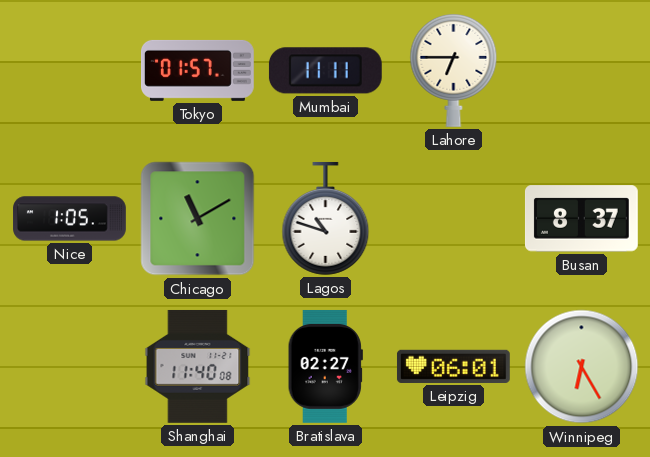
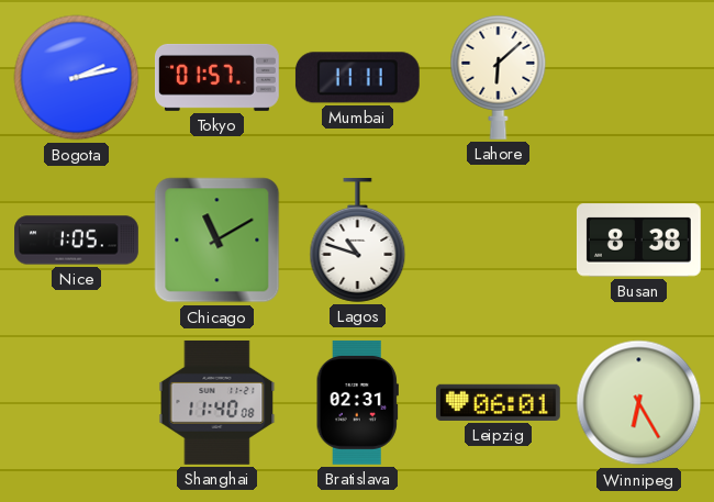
Bogota: none -> 2:13 (77, 78)
Lahore: 6:45 -> 6:08 (499, 77)
Busan: 8:37 -> 8:38 (638, 241)
Bratislava: 02:27 -> 02:31 (357, 402)
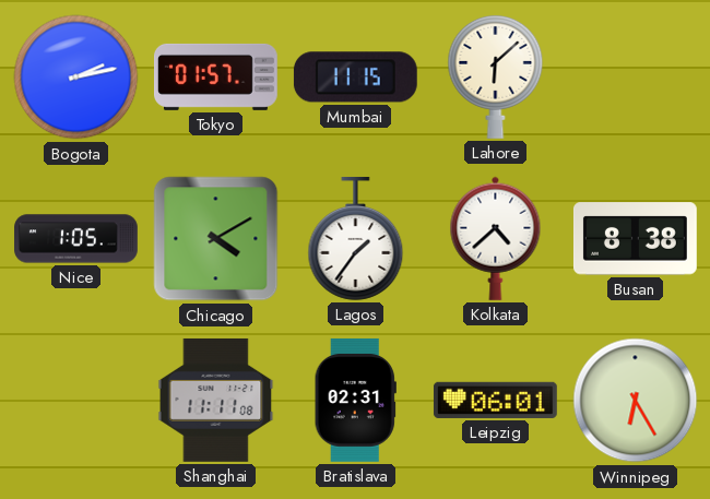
Mumbai: 11:11 -> 11:15 (355, 78)
Chicago: 11:10 -> 4:10 (216, 239)
Lagos: 10:48 -> 1:36 (356, 238)
Kolkata: none -> 4:38 (496, 238)
Shanghai: 11:40 -> 11:11 (216, 400)
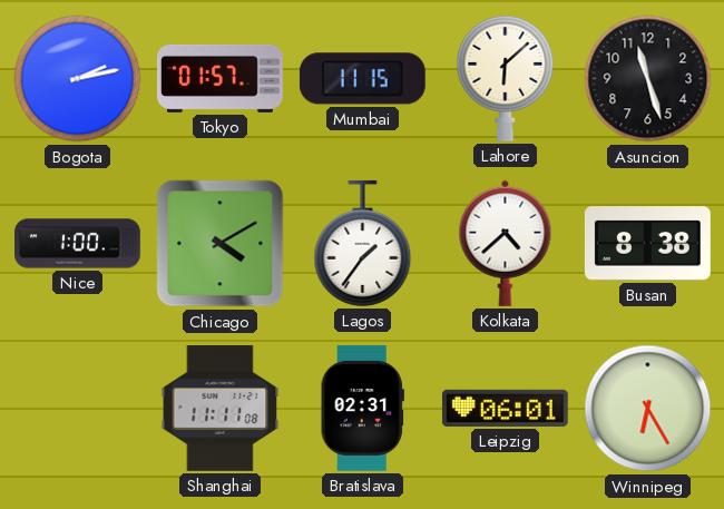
Asuncion: none -> 11:27 (648, 79)
Nice: 1:05 -> 1:00 (78, 244)
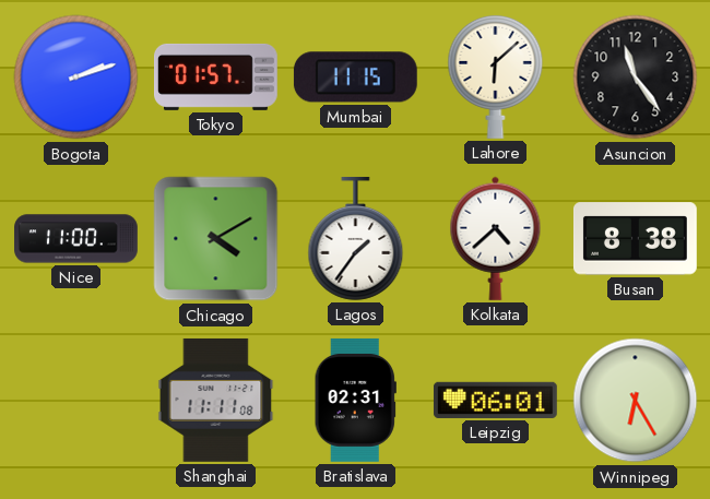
Bogota: 2:13 -> 2:12 (76, 78)
Asuncion: 11:27 -> 11:24 (636, 78)
Nice: 1:00 -> 11:00 (76, 239)
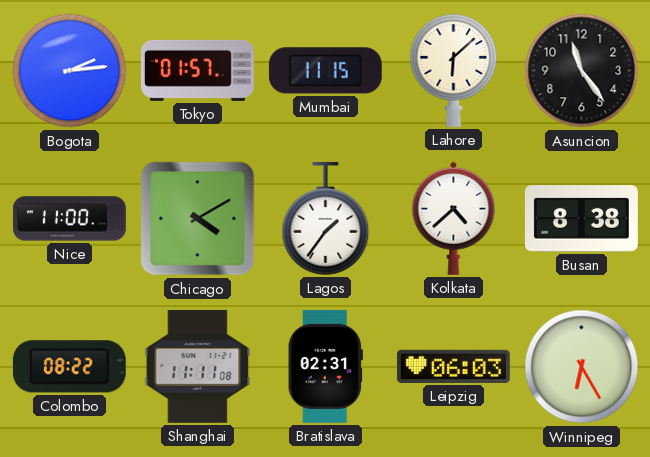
Bogota: 2:12 -> 2:14 (70, 71)
Colombo: none -> 08:22 (69, 367)
Leipzig: 06:01 -> 06:03 (453, 366)
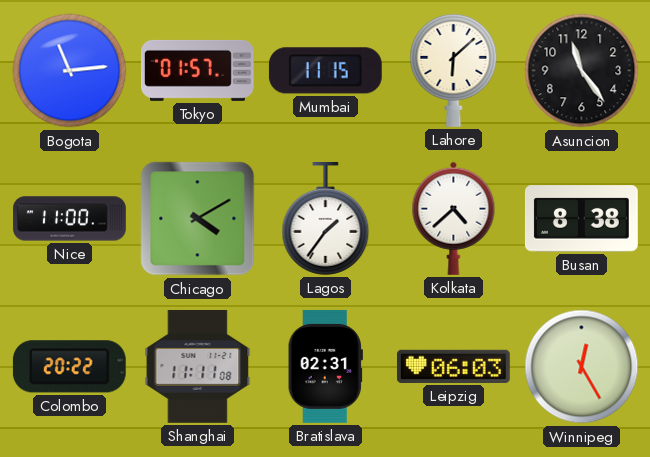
Bogota: 2:14 -> 11:14 (70, 71)
Colombo: 08:22 -> 20:22 (69, 367)
Winnipeg: 6:25 -> 12:25 (582, 367)
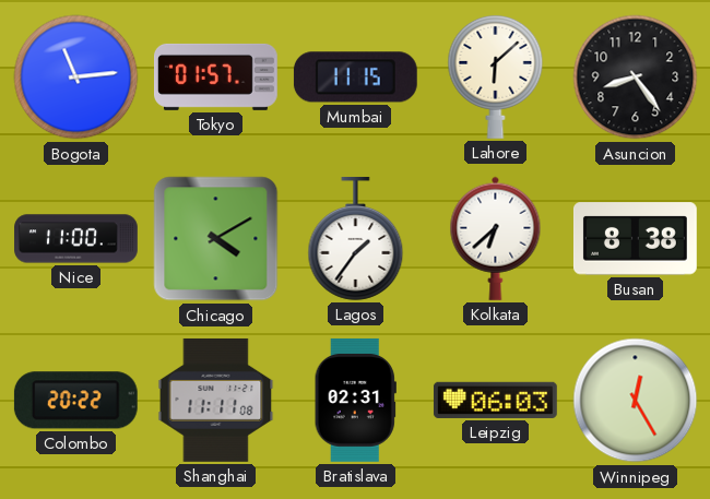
Asuncion: 11:24 -> 8:24 (636, 78)
Kolkata: 4:38 -> 6:38 (496, 238)
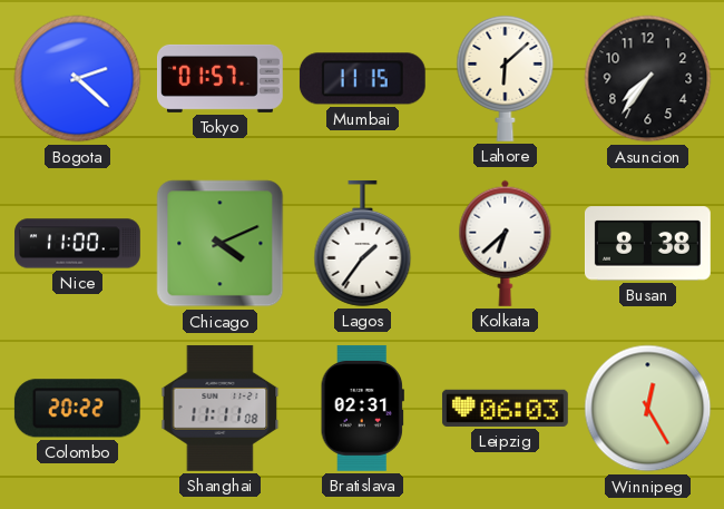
Bogota: 11:14 -> 2:22 (78, 79)
Asuncion: 8:24 -> 7:36 (648, 79)
Chicago: 4:10 -> 4:11 (221, 244)
